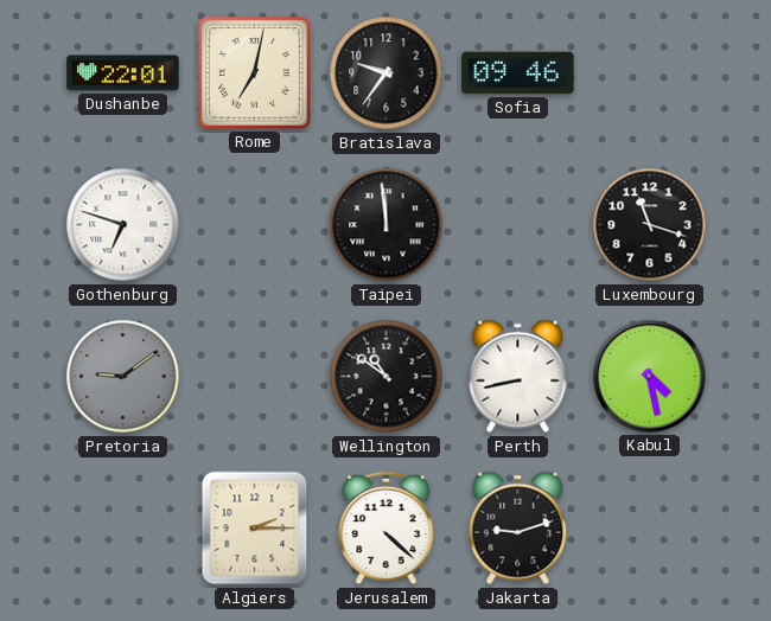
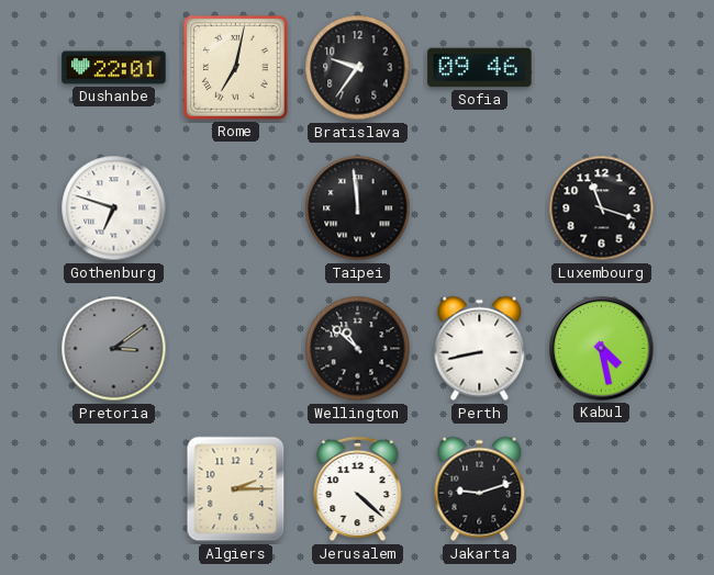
Pretoria: 9:09 -> 3:09 (114, 349)
Wellington: 10:51 -> 10:52 (358, 349)
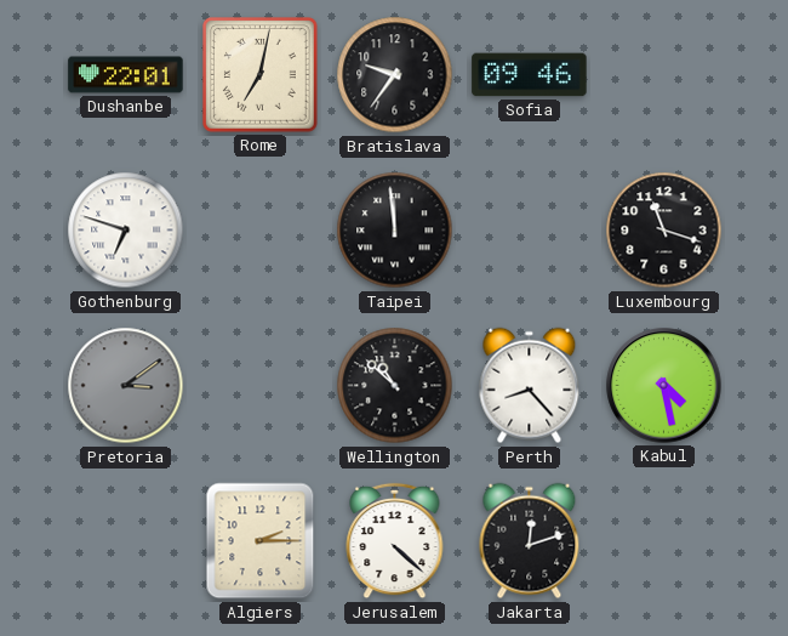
Perth: 8:43 -> 8:23 (530, 386)
Jakarta: 9:12 -> 12:12 (530, 541)
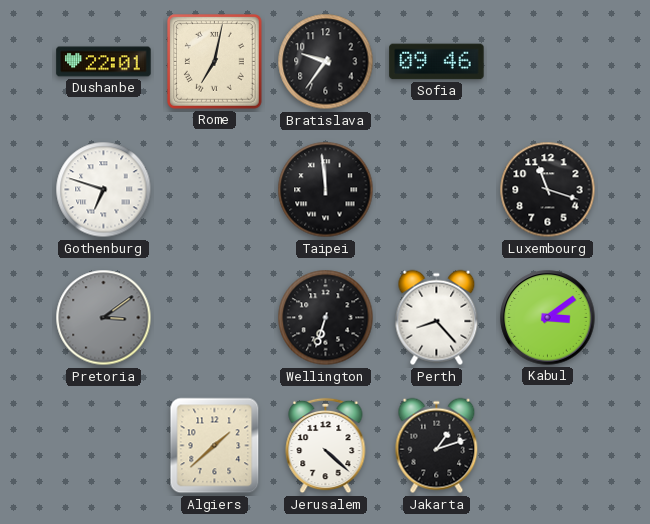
Wellington: 10:52 -> 6:33 (326, 318)
Kabul: 4:28 -> 3:09 (548, 318)
Algiers: 2:15 -> 1:38 (215, 446)
Jakarta: 12:12 -> 1:12 (437, 446)
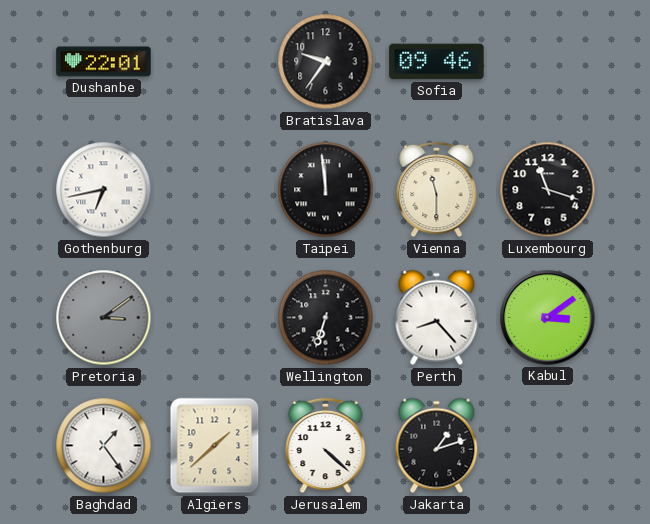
Rome: 7:02 -> none (215, 62)
Gothenburg: 6:48 -> 6:43 (104, 190)
Vienna: none -> 11:30 (437, 190)
Baghdad: none -> 1:24 (104, 446)
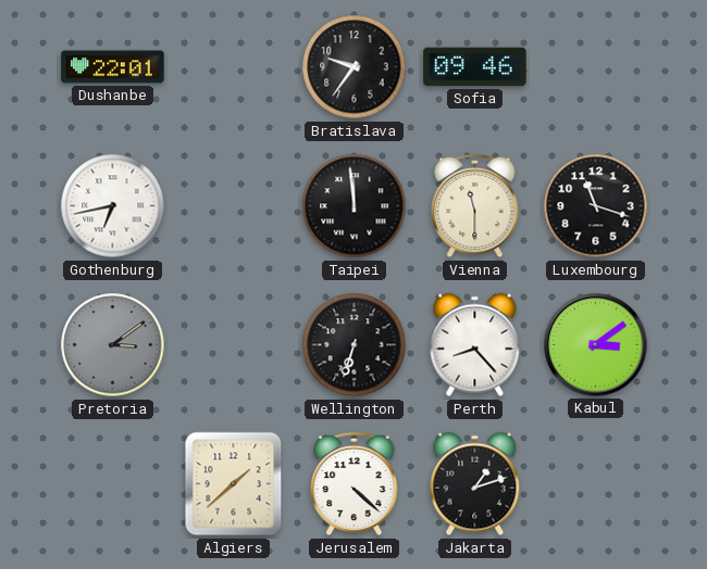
Baghdad: 1:24 -> none (104, 446)
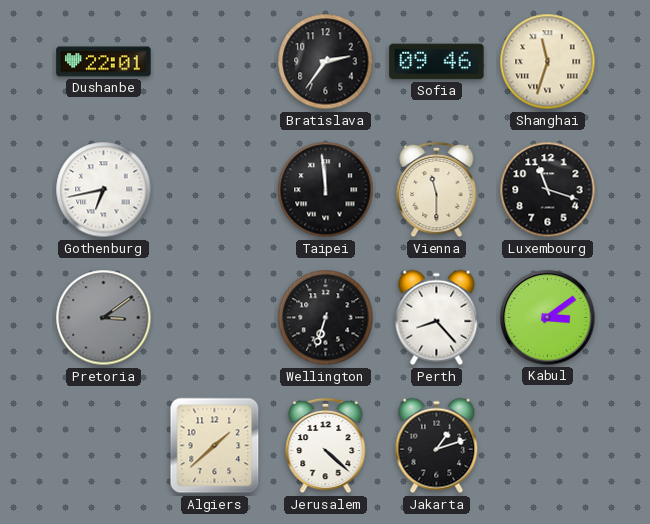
Bratislava: 9:36 -> 2:36 (326, 62)
Shanghai: none -> 11:33 (548, 62)
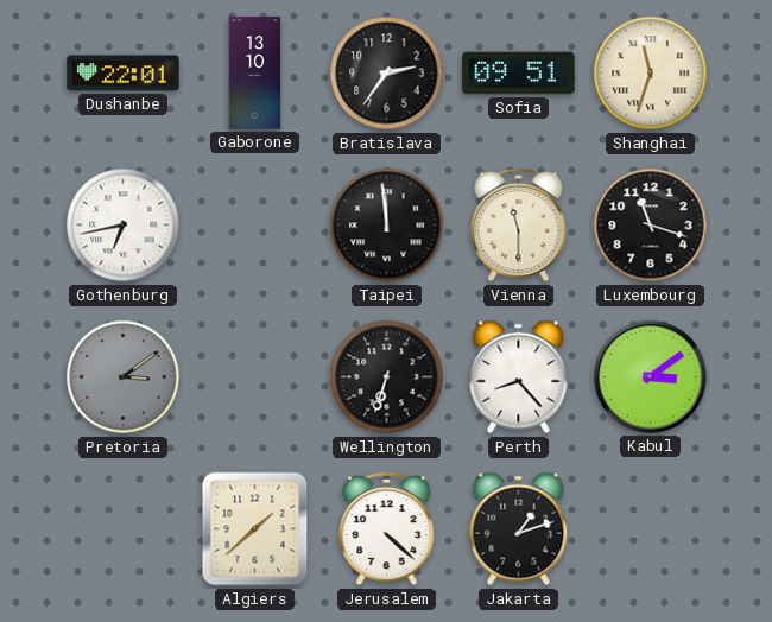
Gaborone: none -> 13:10 (255, 74)
Sofia: 09:46 -> 09:51 (519, 74)
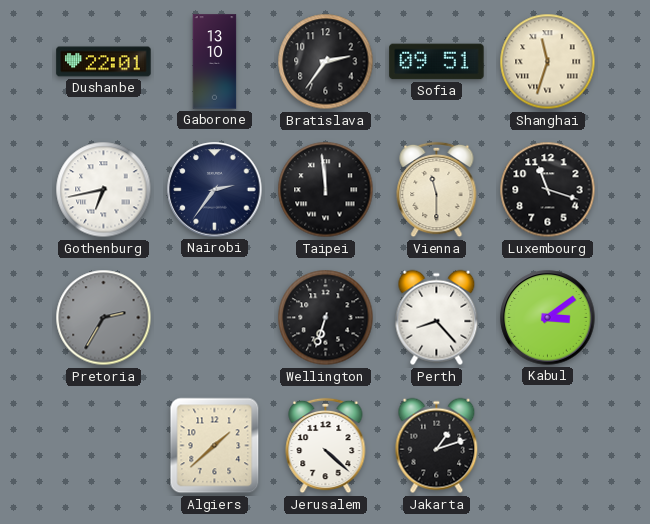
Nairobi: none -> 2:36 (215, 190)
Pretoria: 3:09 -> 2:35 (104, 318)
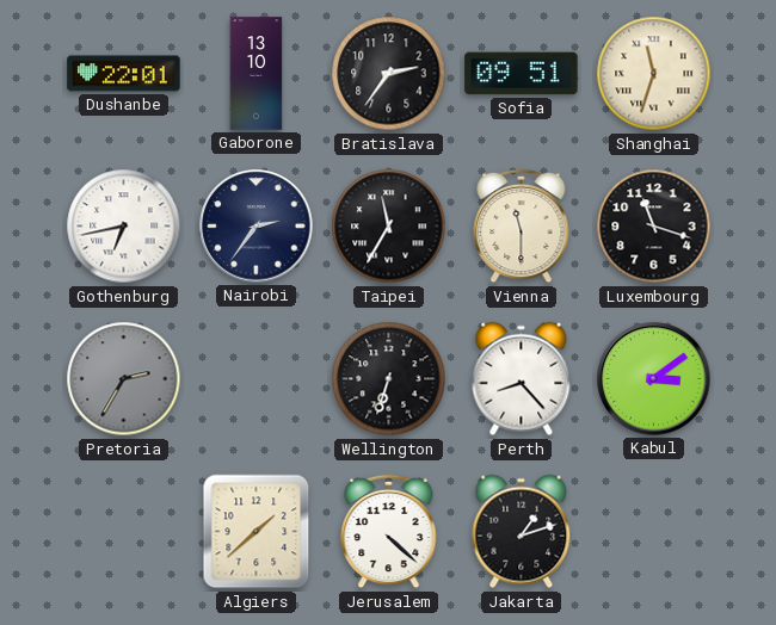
Taipei: 11:59 -> 11:35 (389, 227)
